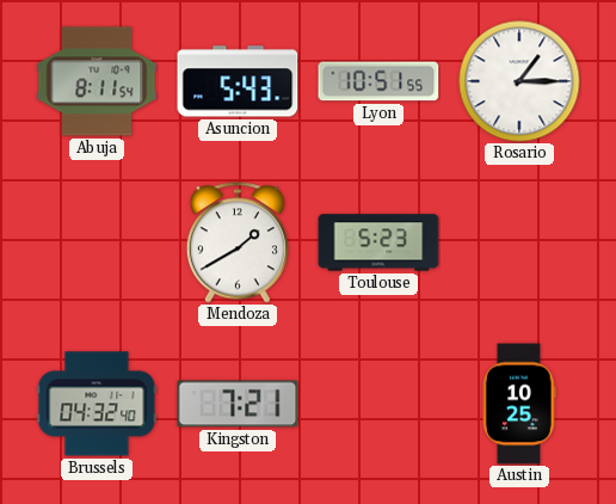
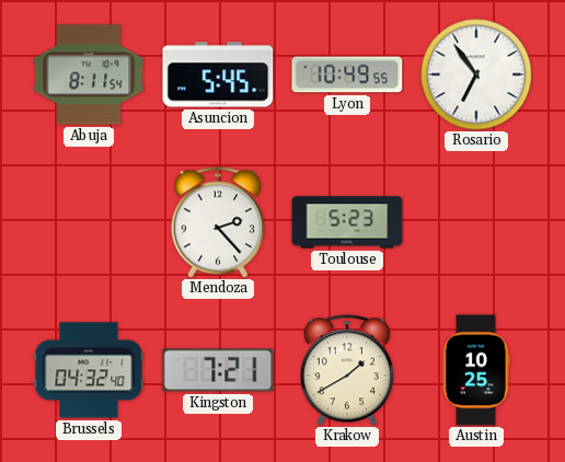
Asuncion: 5:43 -> 5:45 (218, 74)
Lyon: 10:51 -> 10:49 (347, 74)
Rosario: 1:15 -> 6:54 (476, 74)
Mendoza: 1:40 -> 2:23 (218, 222)
Krakow: none -> 1:40 (347, 370)
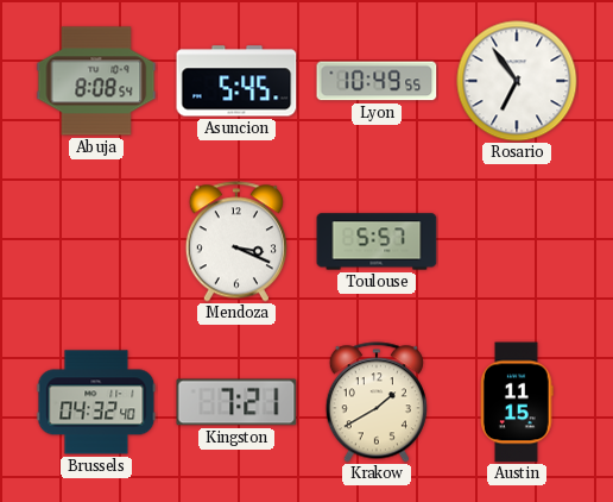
Abuja: 8:11 -> 8:08 (96, 81)
Mendoza: 2:23 -> 3:19 (236, 241)
Toulouse: 5:23 -> 5:57 (377, 241)
Austin: 10:25 -> 11:15 (517, 402)
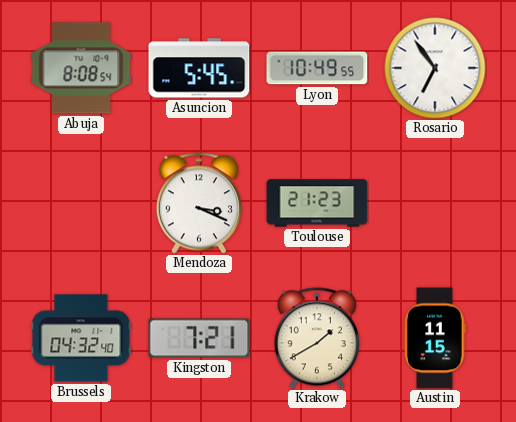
Toulouse: 5:57 -> 21:23 (317, 203)
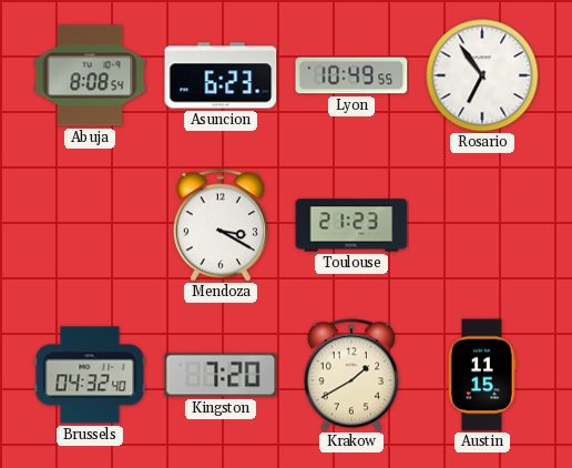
Asuncion: 5:45 -> 6:23 (221, 75)
Mendoza: 3:19 -> 3:20 (221, 225)
Kingston: 7:21 -> 7:20 (221, 375)
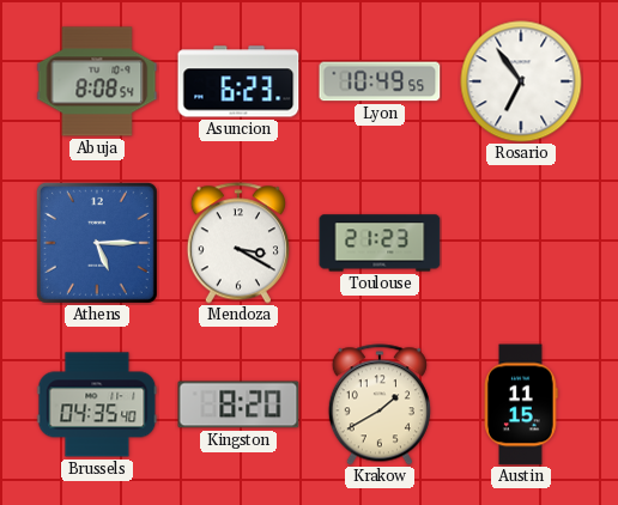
Athens: none -> 5:15 (97, 243)
Brussels: 04:32 -> 04:35 (97, 404)
Kingston: 7:20 -> 8:20 (238, 404)
